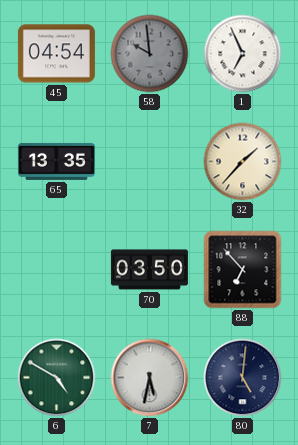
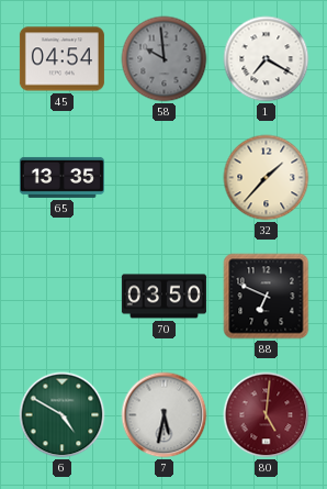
1: 6:56 -> 7:20 (267, 59)
88: 6:53 -> 6:49 (267, 297)
80 dial: navy -> burgundy (267, 415)
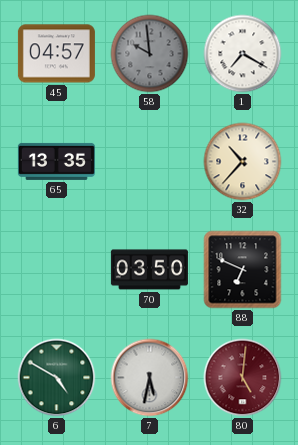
45: 04:54 -> 04:57 (56, 54)
32: 1:37 -> 10:37 (243, 162)
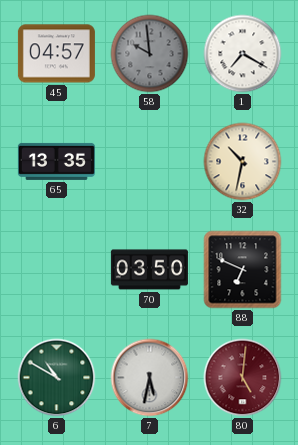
32: 10:37 -> 10:32 (243, 162)
6: 4:50 -> 10:50 (57, 378)
